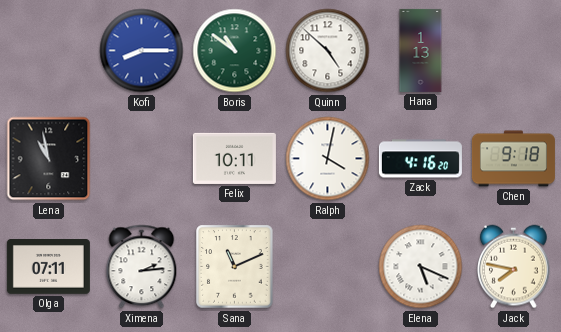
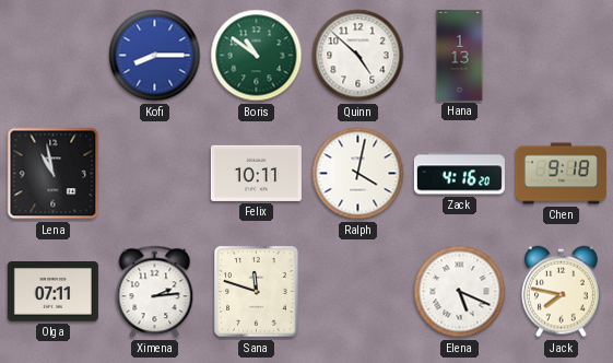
Sana: 11:11 -> 11:48 (257, 292)
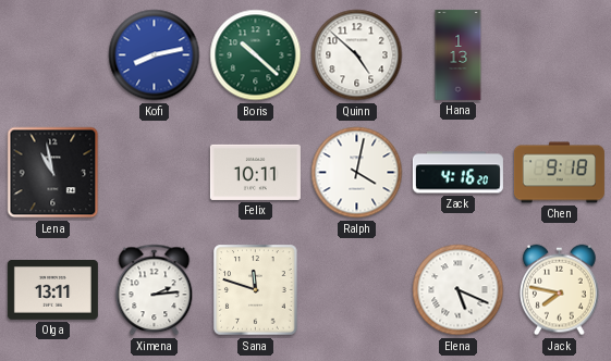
Kofi: 8:15 -> 8:13 (155, 55)
Boris: 10:51 -> 10:22 (256, 55)
Olga: 07:11 -> 13:11 (52, 290)
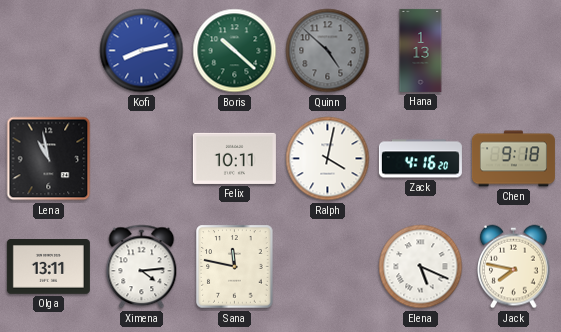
Quinn dial: white -> grey (328, 51)
Ximena: 2:14 -> 4:14 (142, 267)
Sana: 11:48 -> 11:47 (235, 267)
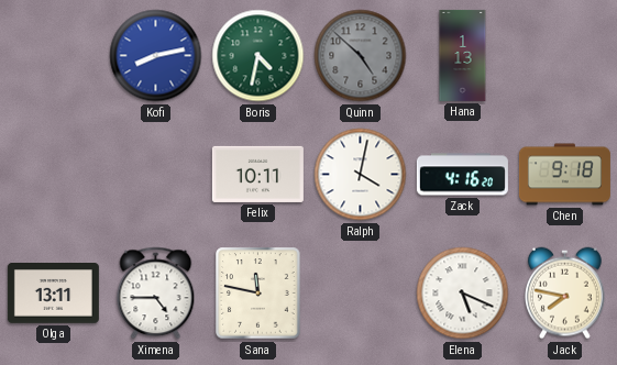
Boris: 10:22 -> 4:32 (258, 56)
Lena: 10:58 -> none (49, 159)
Ximena: 4:14 -> 4:45 (156, 294)
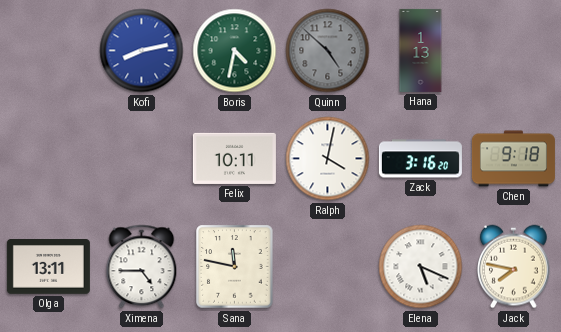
Zack: 4:16 -> 3:16 (420, 159)
